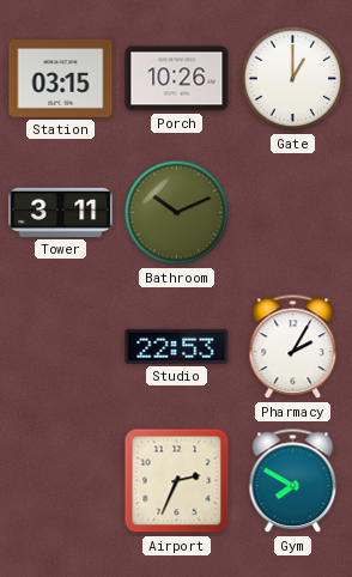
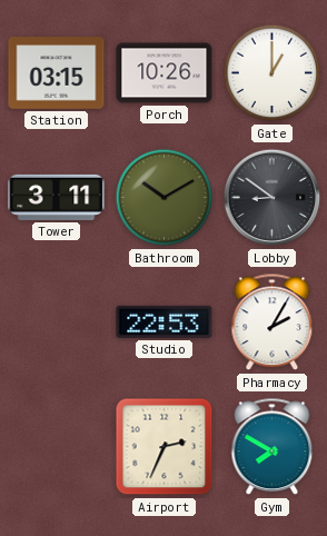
Bathroom: 10:11 -> 10:10 (165, 198)
Lobby: none -> 8:51 (272, 198)
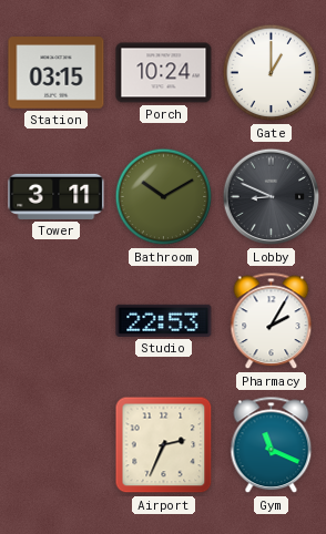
Porch: 10:26 -> 10:24 (164, 73)
Lobby: 8:51 -> 8:49 (272, 197)
Gym: 7:50 -> 11:19 (272, 445)
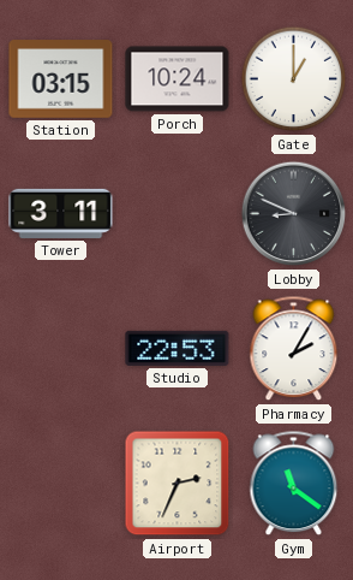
Bathroom: 10:10 -> none (164, 197)
Gym: 11:19 -> 11:21 (294, 484)
